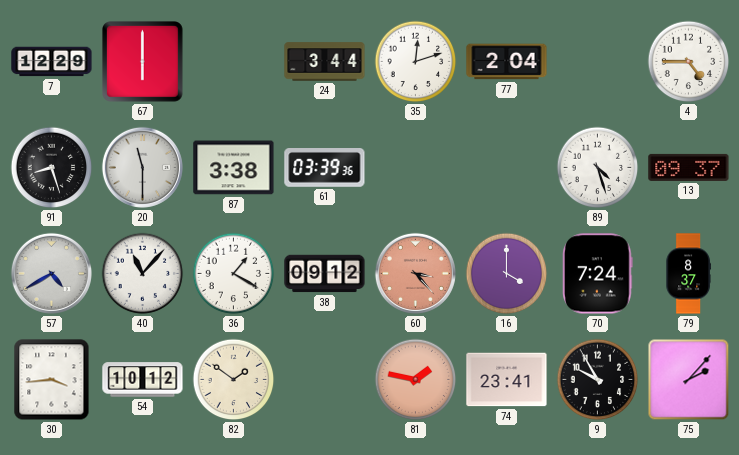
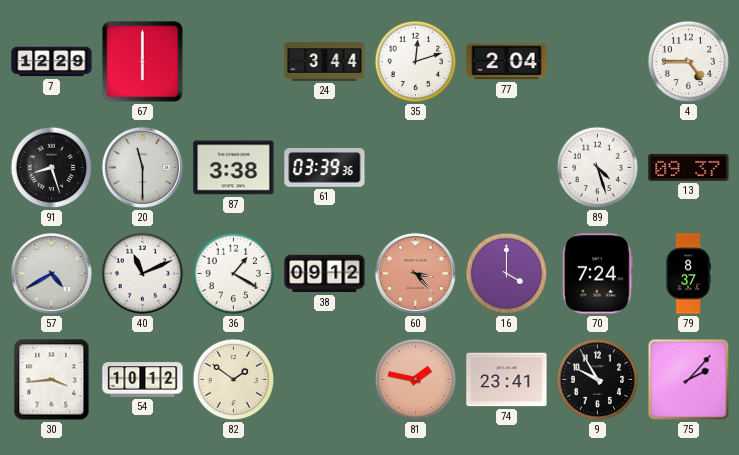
40: 11:07 -> 11:11 (143, 274)
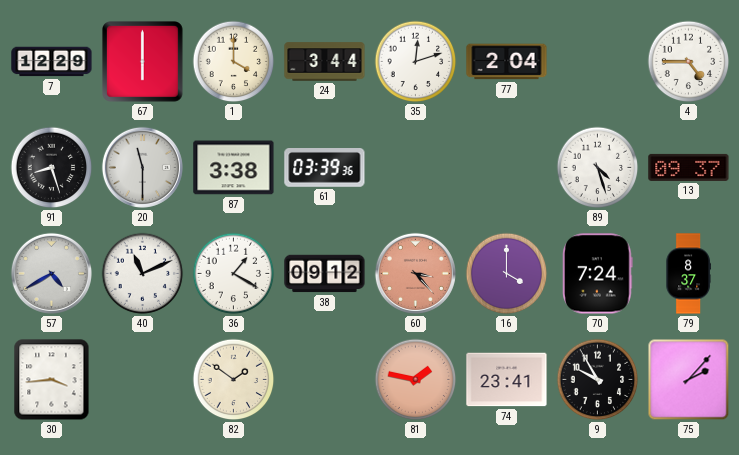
1: none -> 4:00 (234, 62)
54: 10:12 -> none (143, 380)
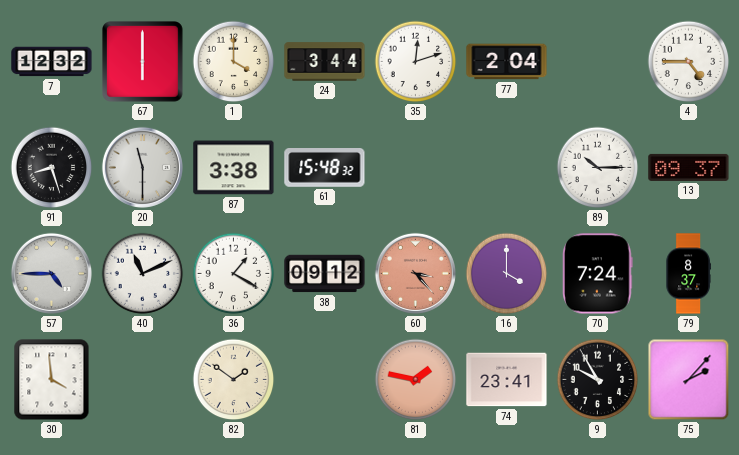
7: 12:29 -> 12:32 (52, 62)
61: 03:39 -> 15:48 (325, 168)
89: 4:27 -> 10:15 (598, 168)
57: 4:40 -> 4:45 (51, 273)
30: 3:44 -> 3:59 (52, 380)
